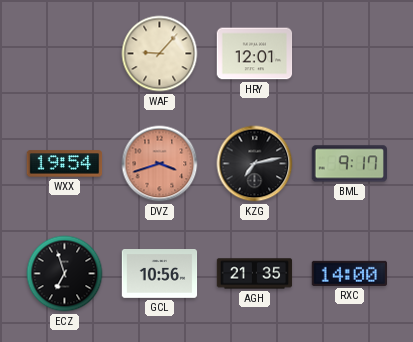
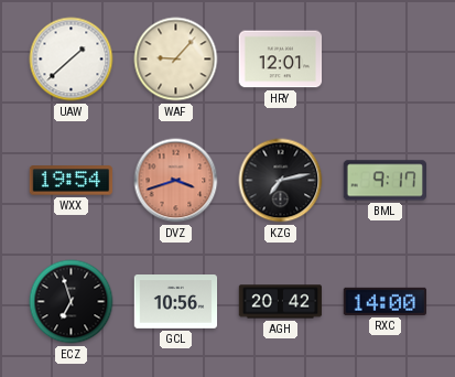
UAW: none -> 1:38 (72, 60)
AGH: 21:35 -> 20:42 (281, 302)
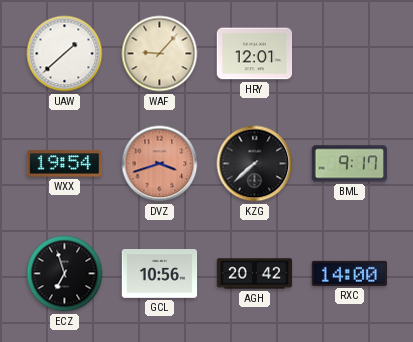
KZG: 7:13 -> 7:38 (255, 164)
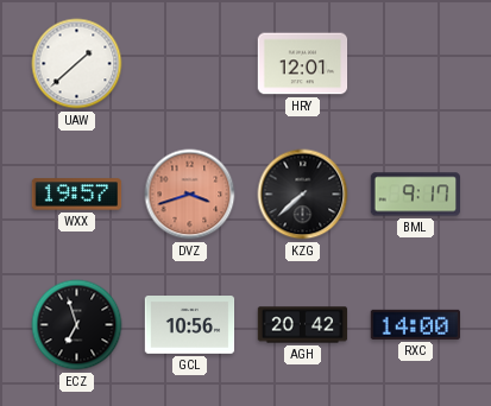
WAF: 9:07 -> none (160, 54)
WXX: 19:54 -> 19:57 (77, 195)
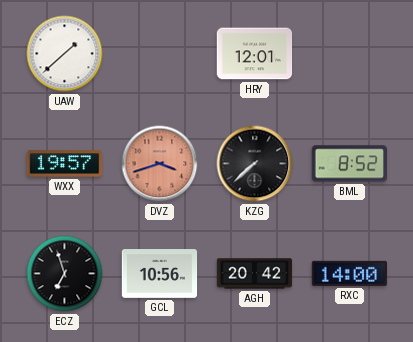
BML: 9:17 -> 8:52 (349, 164)
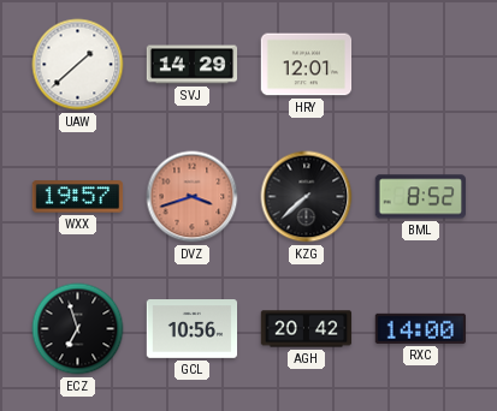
SVJ: none -> 14:29 (193, 65)
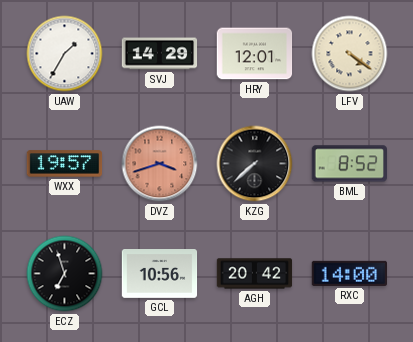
UAW: 1:38 -> 1:35 (65, 54)
LFV: none -> 4:21 (350, 54)
